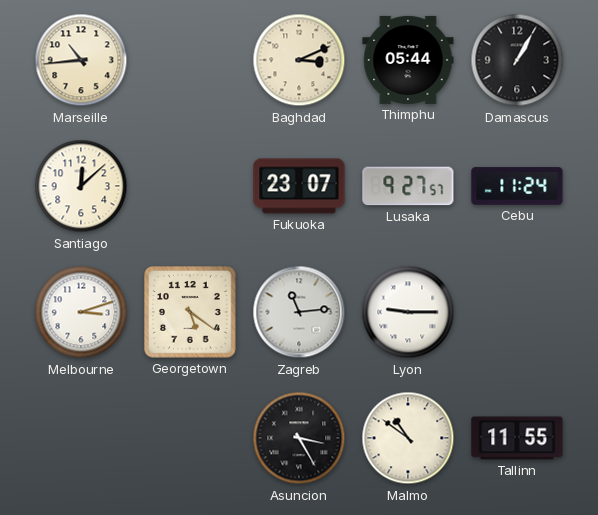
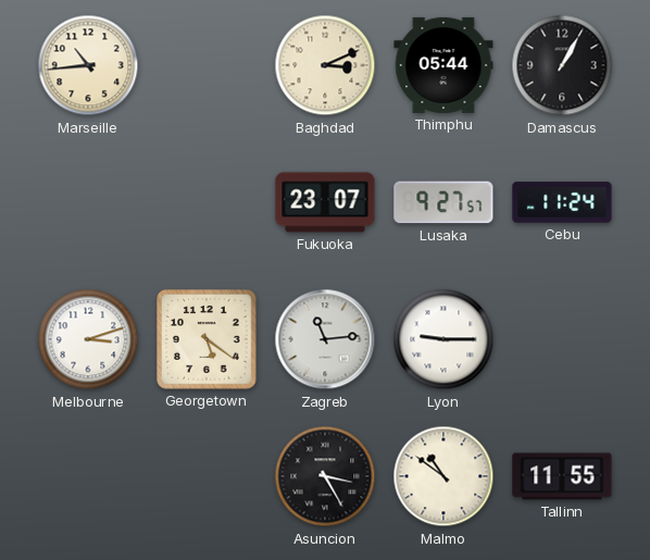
Santiago: 12:08 -> none (81, 186)
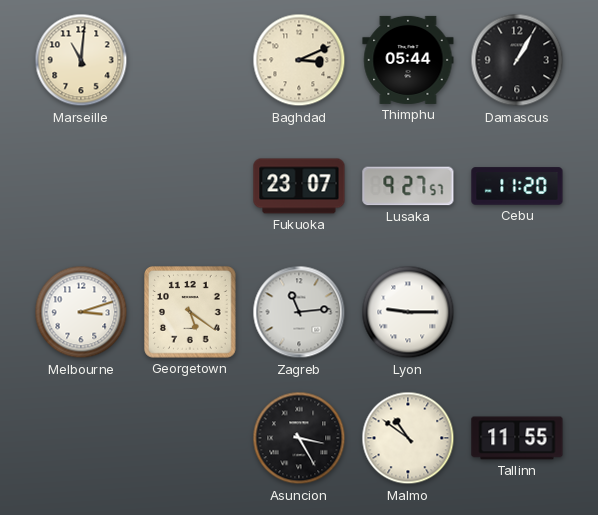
Marseille: 10:44 -> 11:01 (81, 60)
Cebu: 11:24 -> 11:20 (517, 186)
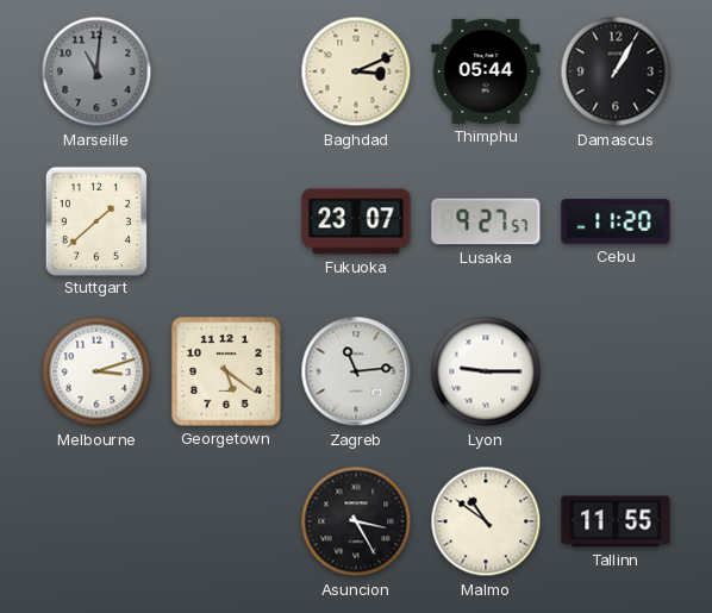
Marseille dial: cream -> grey (96, 71)
Stuttgart: none -> 1:38 (95, 220)
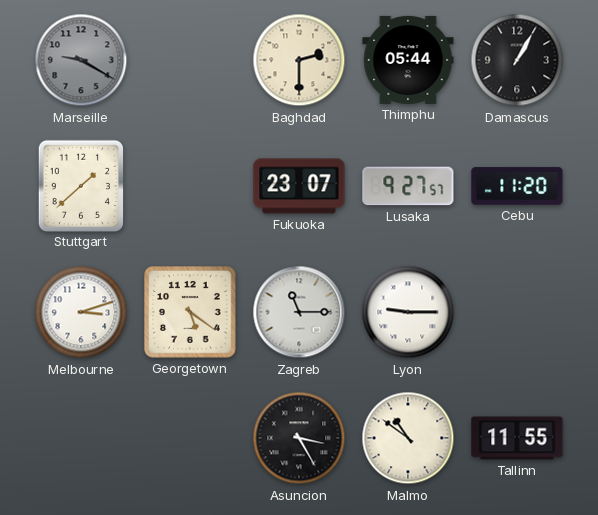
Marseille: 11:01 -> 9:20 (81, 60)
Baghdad: 3:11 -> 2:30 (299, 60)
Zagreb: 11:14 -> 11:15 (299, 312)
